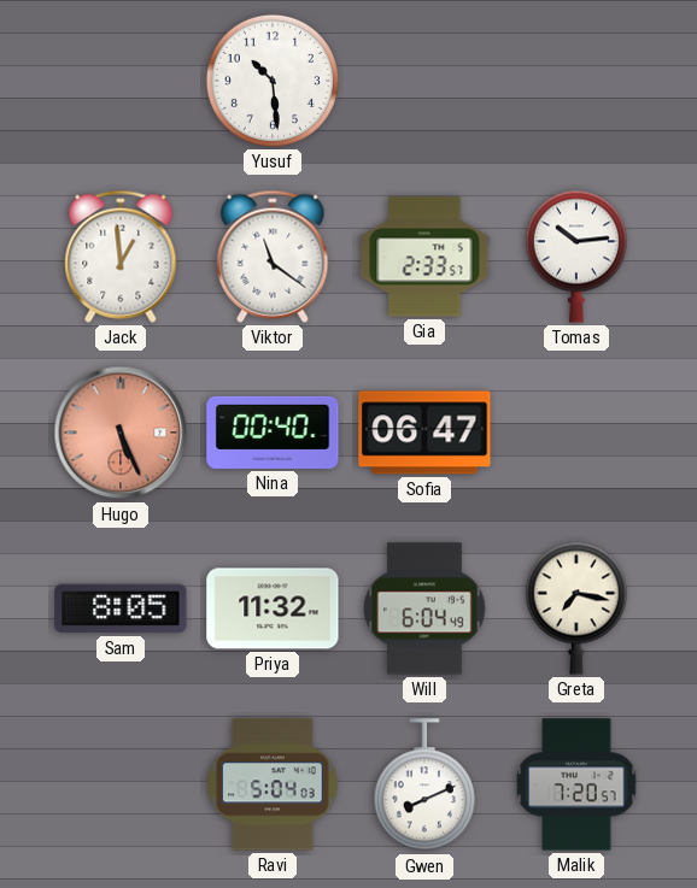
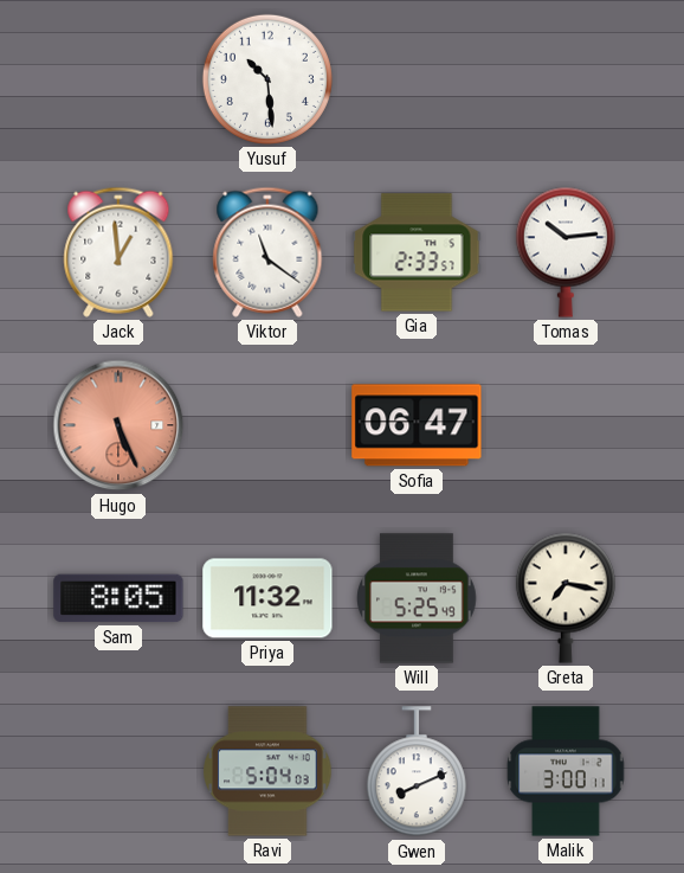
Nina: 00:40 -> none (273, 433)
Will: 6:04 -> 5:25 (417, 598)
Malik: 7:20 -> 3:00 (566, 771)
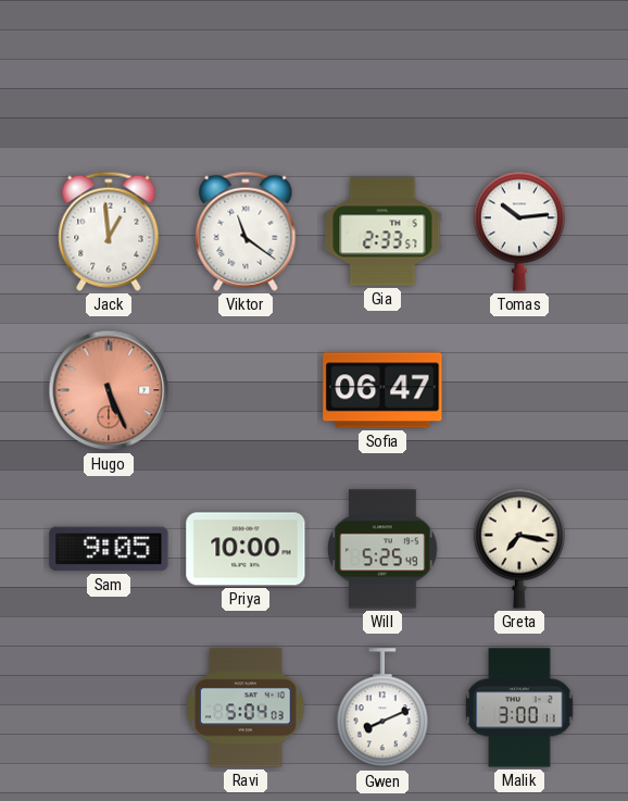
Yusuf: 10:29 -> none (267, 79)
Sam: 8:05 -> 9:05 (109, 549)
Priya: 11:32 -> 10:00 (246, 549)
